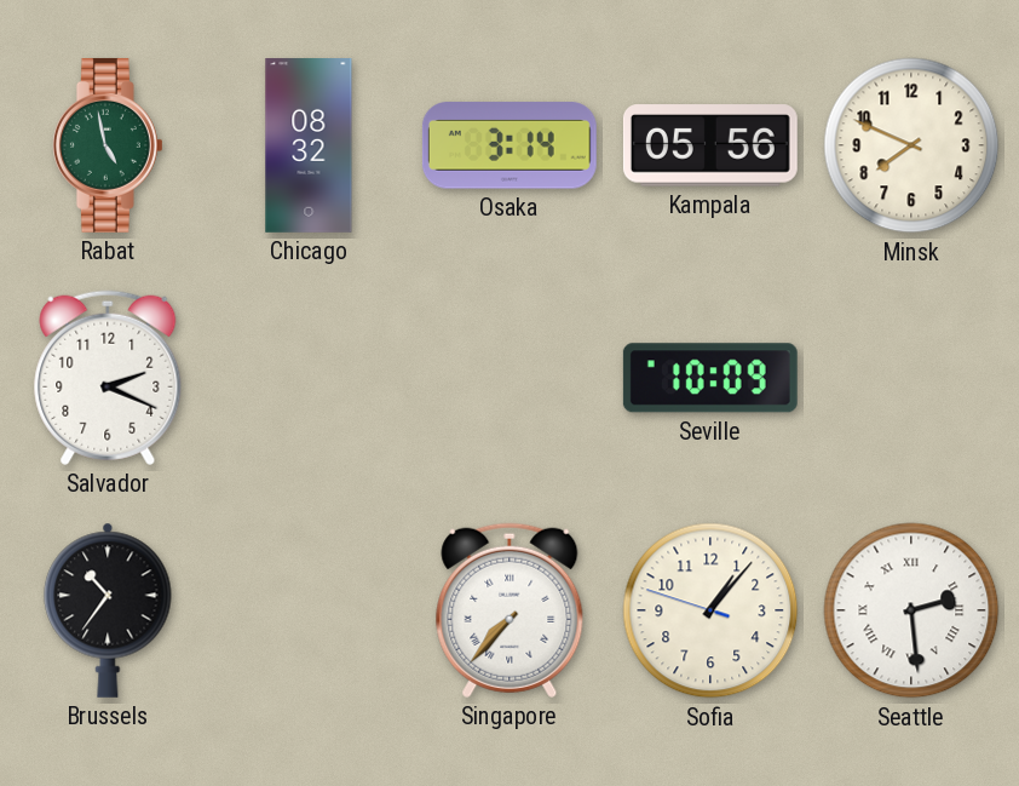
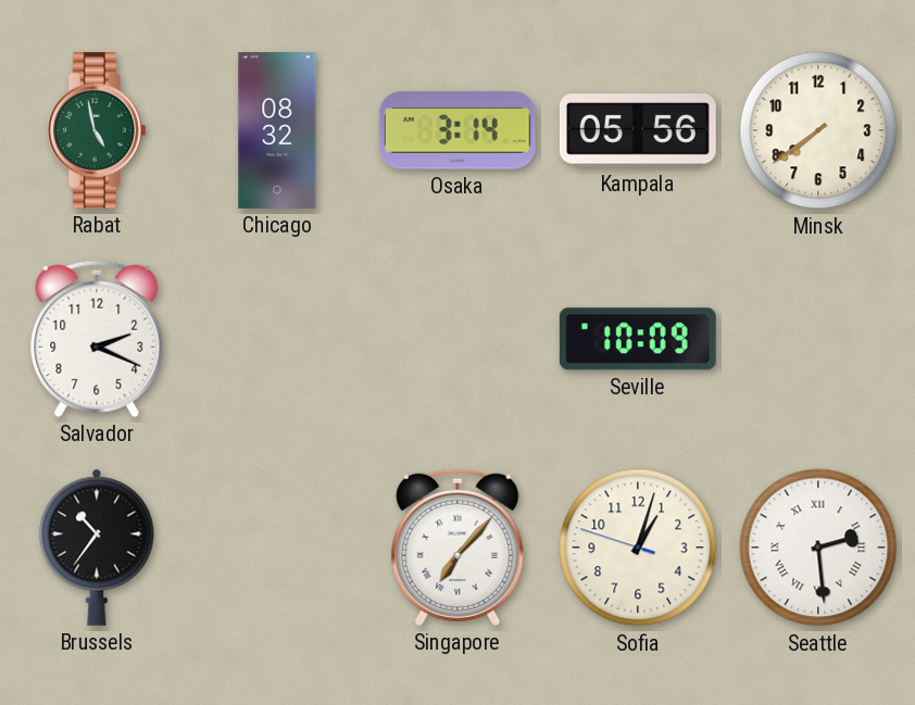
Minsk: 7:49 -> 7:39 (818, 130)
Singapore: 7:37 -> 7:07 (457, 547)
Sofia: 1:06 -> 1:02 (638, 547)
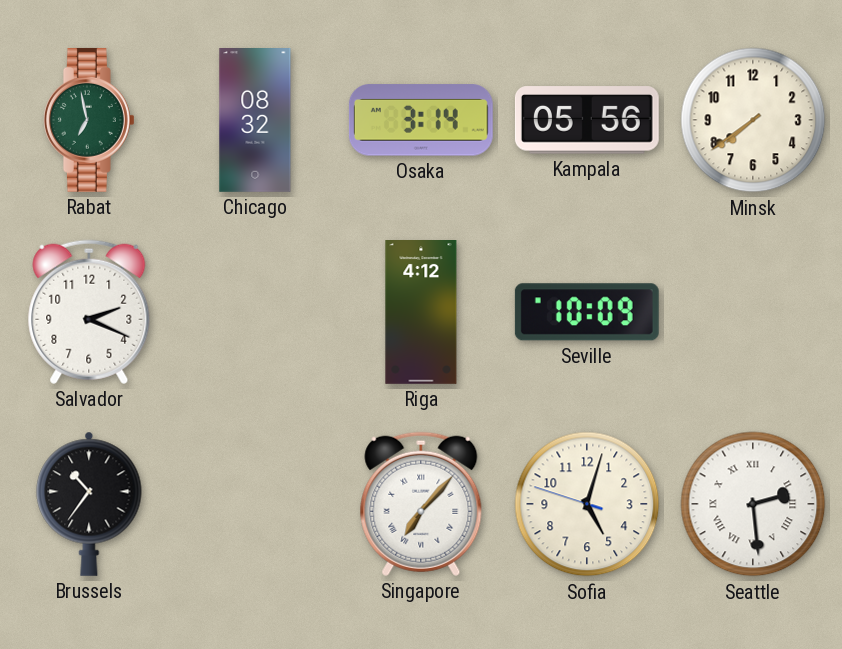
Rabat: 4:58 -> 6:58 (89, 120)
Riga: none -> 4:12 (421, 313)
Sofia: 1:02 -> 5:02 (587, 504)
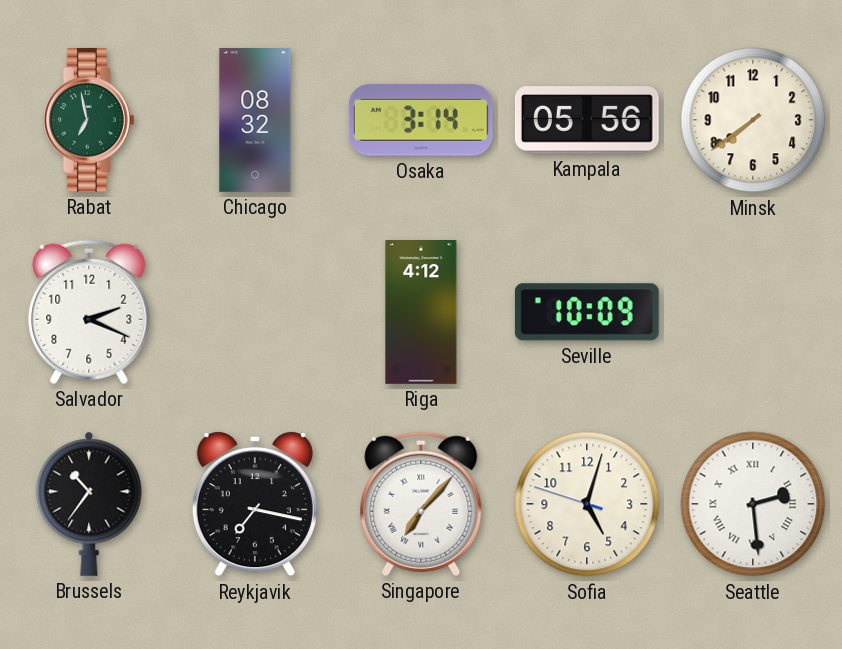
Reykjavik: none -> 7:17 (255, 505)
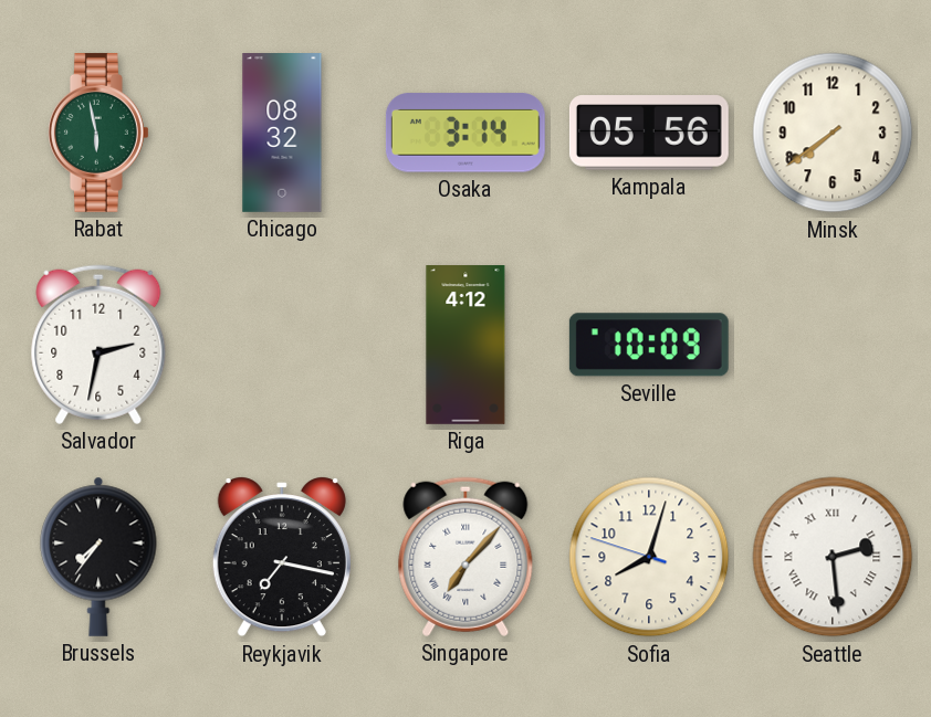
Rabat: 6:58 -> 5:58 (98, 133)
Salvador: 2:19 -> 2:32 (98, 345)
Brussels: 10:36 -> 7:36 (98, 557)
Sofia: 5:02 -> 8:02 (649, 557)
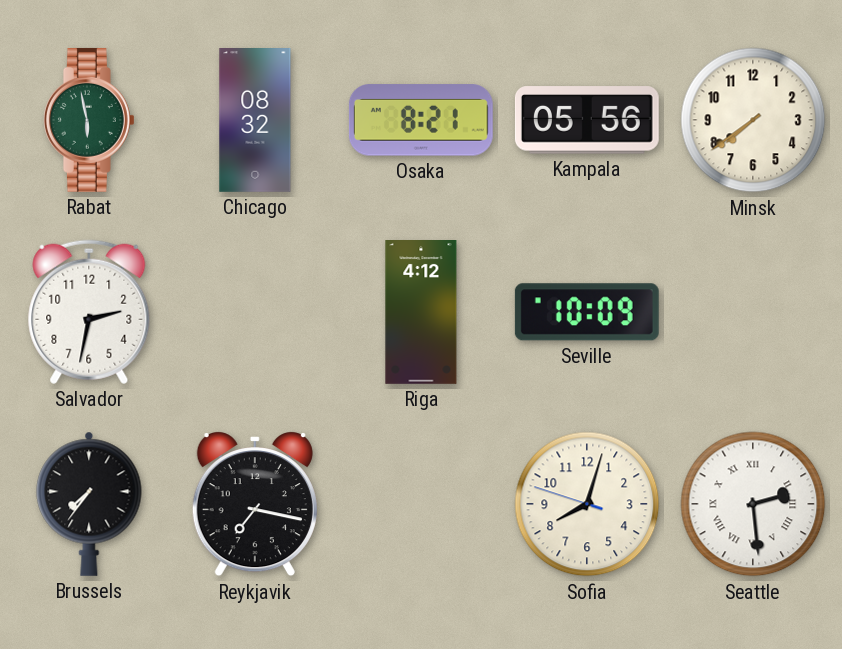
Osaka: 3:14 -> 8:21 (421, 120)
Singapore: 7:07 -> none (465, 557)
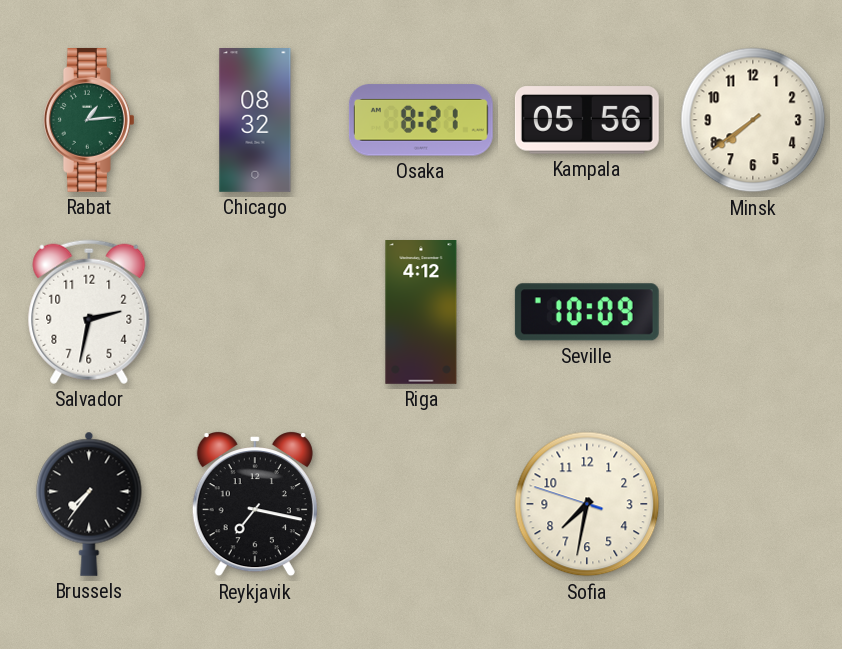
Rabat: 5:58 -> 1:14 (89, 120)
Sofia: 8:02 -> 7:31 (587, 504)
Seattle: 2:29 -> none (753, 504)
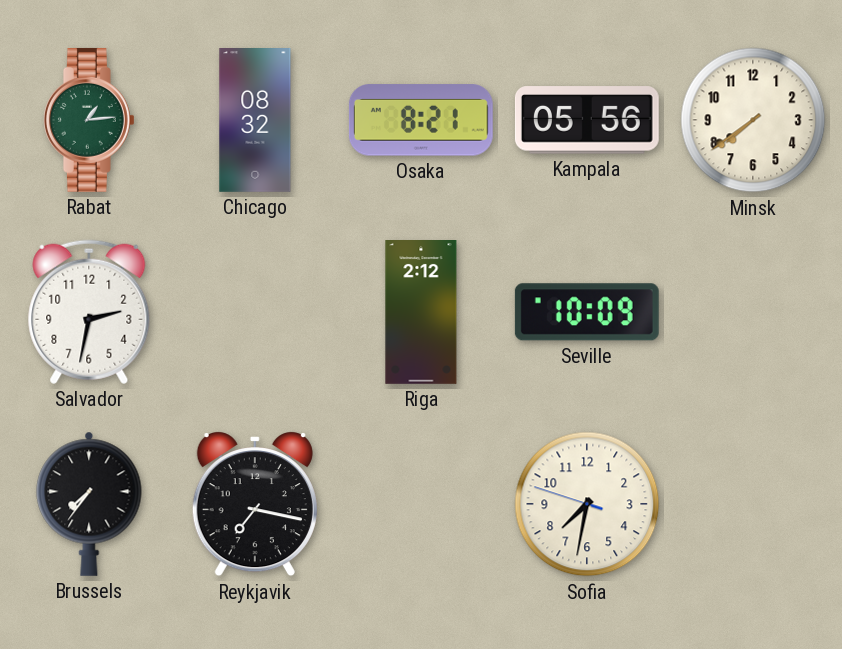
Riga: 4:12 -> 2:12 (421, 313)
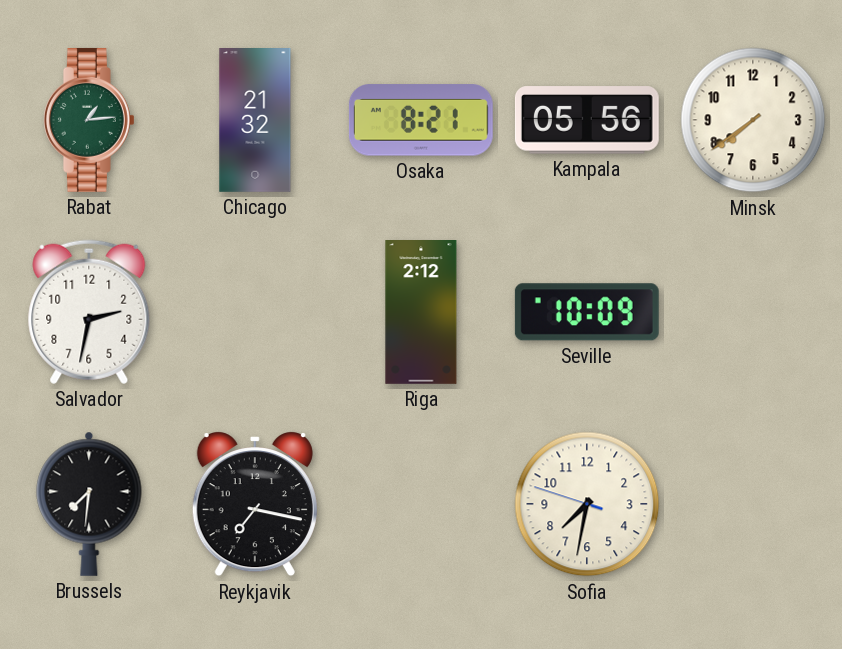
Chicago: 08:32 -> 21:32 (255, 121)
Brussels: 7:36 -> 7:31 (89, 504)
